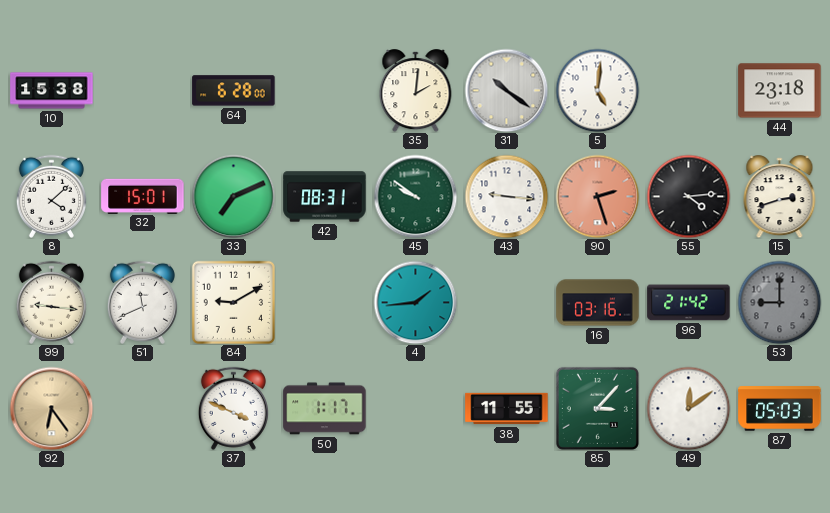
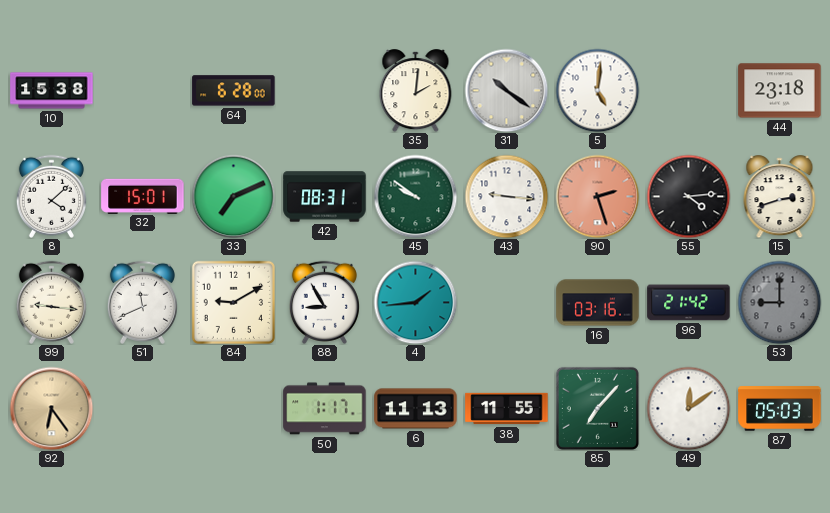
88: none -> 8:55 (324, 302)
37: 3:49 -> none (233, 408)
6: none -> 11:13 (416, 409)
85: 3:07 -> 7:07 (597, 408)
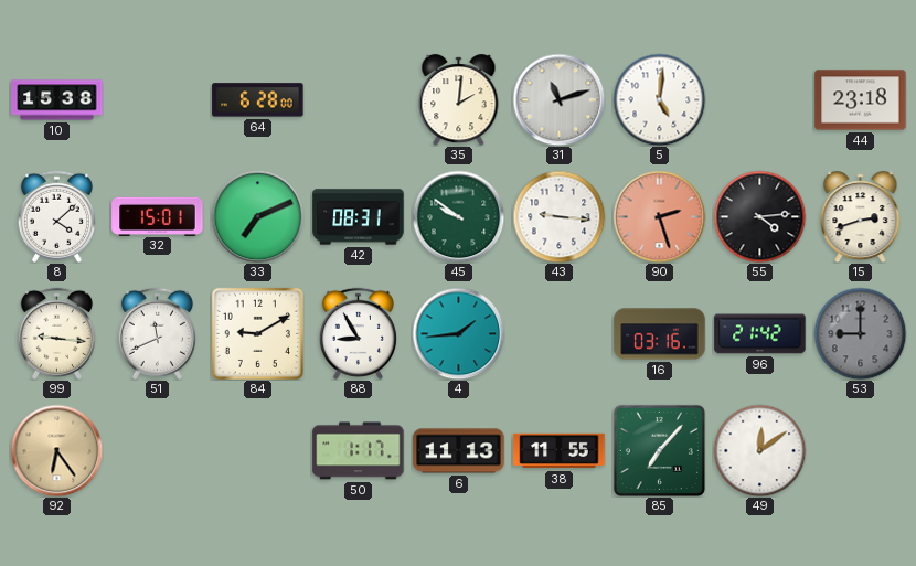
31: 10:21 -> 11:12 (558, 99)
87: 05:03 -> none (780, 409)
